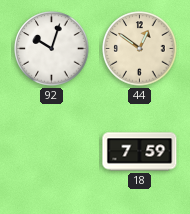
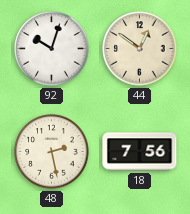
48: none -> 2:28 (52, 152)
18: 7:59 -> 7:56 (140, 152)
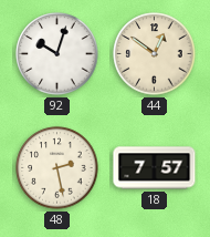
18: 7:56 -> 7:57 (155, 168)
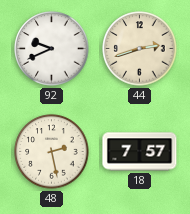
92: 10:03 -> 9:41 (52, 49)
44: 12:51 -> 2:42 (140, 49)
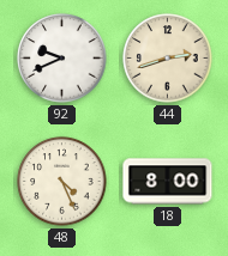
48: 2:28 -> 4:26 (62, 182)
18: 7:57 -> 8:00 (168, 182)
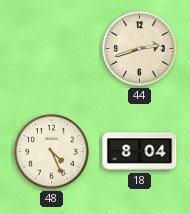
92: 9:41 -> none (62, 59)
18: 8:00 -> 8:04 (140, 152)
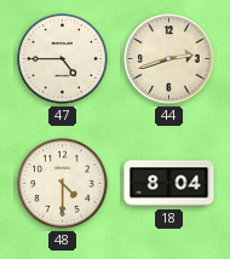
47: none -> 4:45 (63, 59)
48: 4:26 -> 4:30 (63, 184)
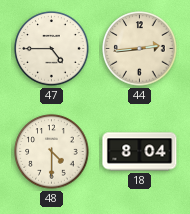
44: 2:42 -> 2:44 (140, 49)
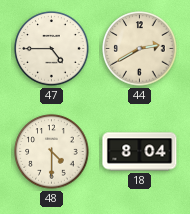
44: 2:44 -> 2:40 (140, 49)
